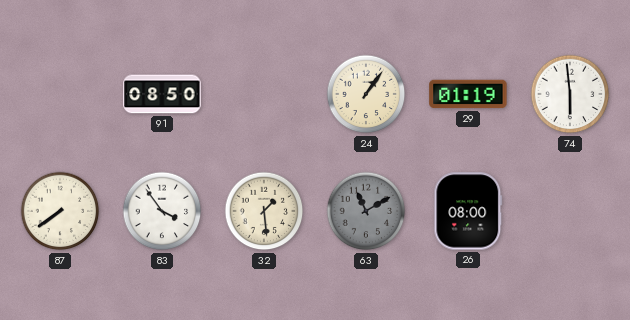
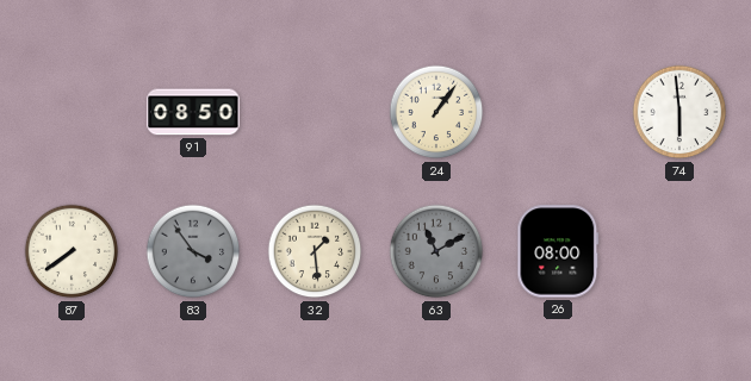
29: 01:19 -> none (468, 94)
83 dial: white -> grey (193, 251)
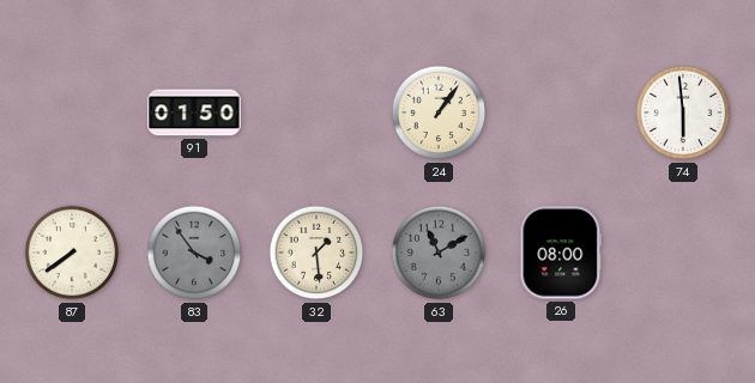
91: 08:50 -> 01:50 (194, 113)
